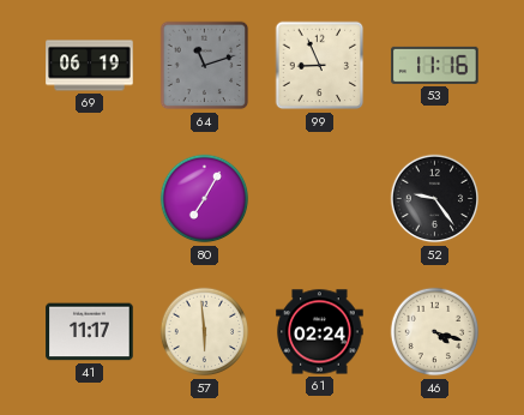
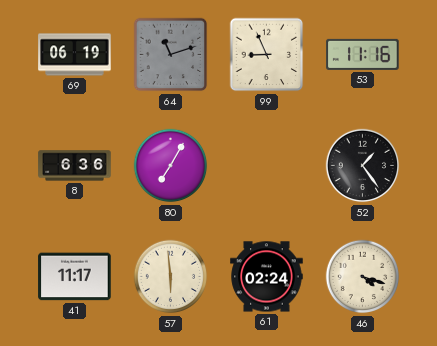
8: none -> 6:36 (75, 166)
52: 9:24 -> 1:24 (363, 166)
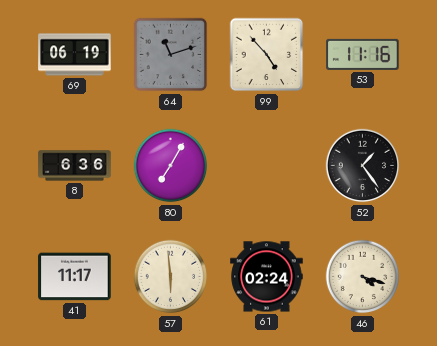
99: 8:56 -> 4:53 (267, 55)
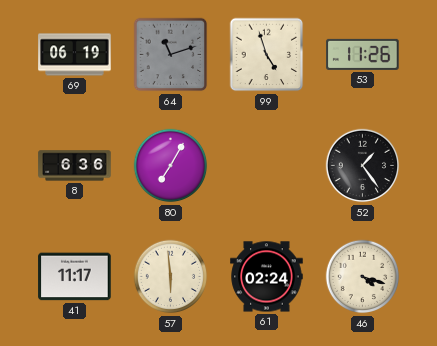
99: 4:53 -> 4:57 (267, 55)
53: 11:16 -> 11:26 (363, 54)
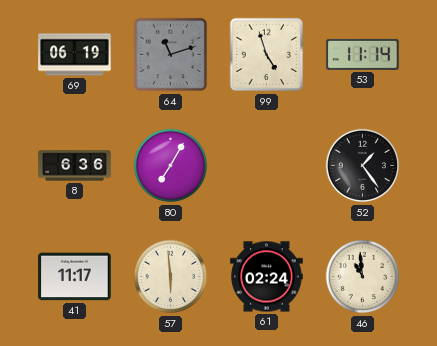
53: 11:26 -> 11:14 (363, 54)
46: 4:18 -> 10:59 (363, 277)
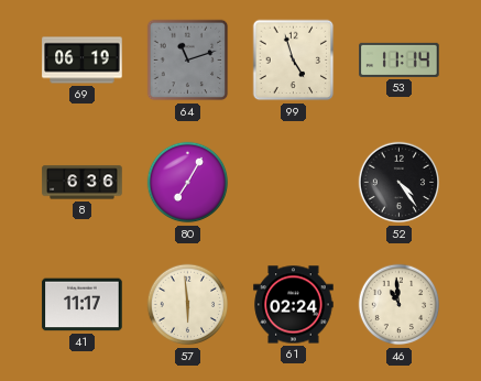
52: 1:24 -> 4:24 (400, 183)
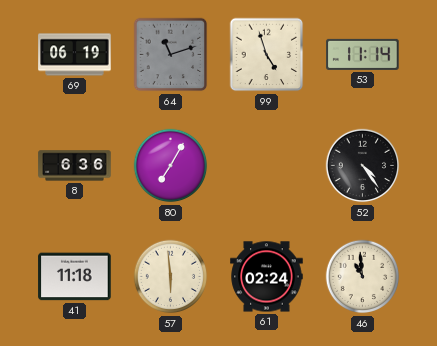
41: 11:17 -> 11:18 (75, 277)
